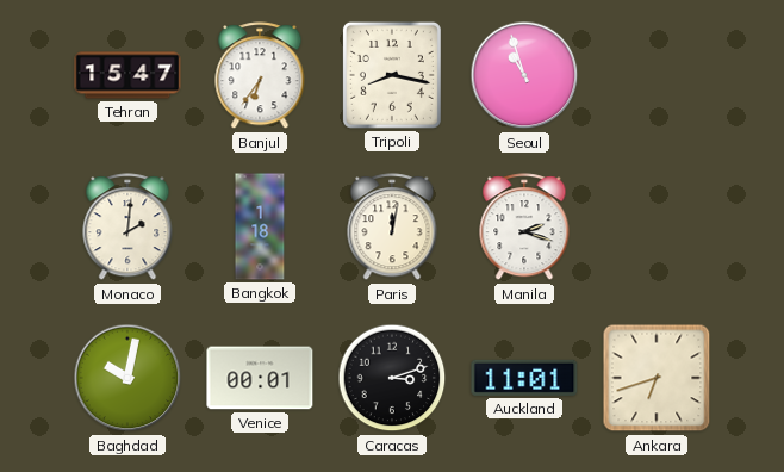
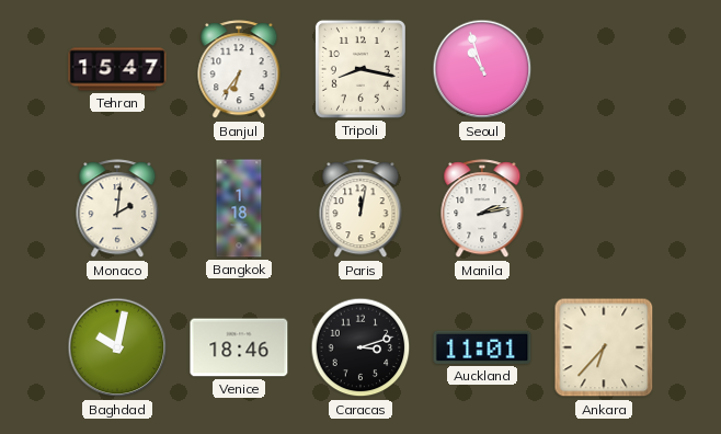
Manila: 2:18 -> 2:13 (482, 209)
Venice: 00:01 -> 18:46 (239, 347)
Ankara: 6:42 -> 6:37 (604, 347)
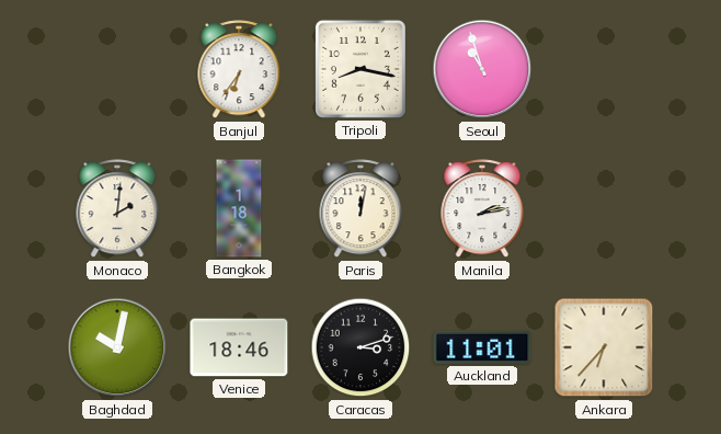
Tehran: 15:47 -> none (117, 69)
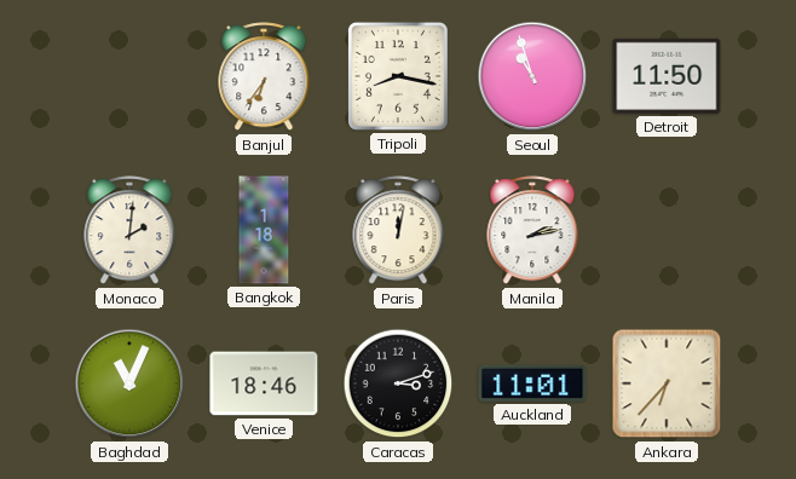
Detroit: none -> 11:50 (667, 76)
Baghdad: 10:02 -> 11:04 (129, 383)
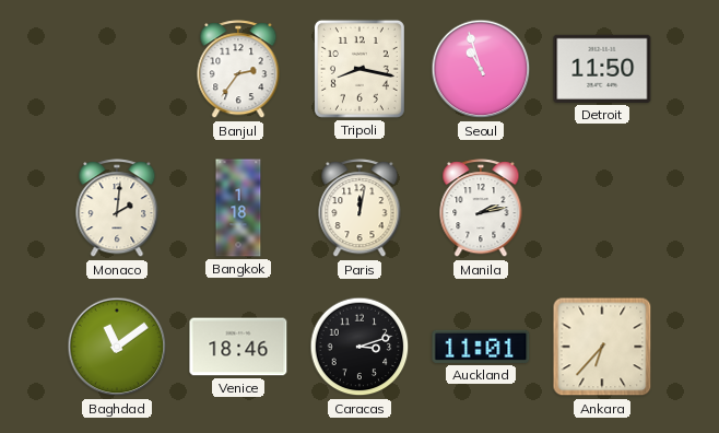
Banjul: 6:36 -> 2:36 (238, 70)
Baghdad: 11:04 -> 11:09 (117, 347)
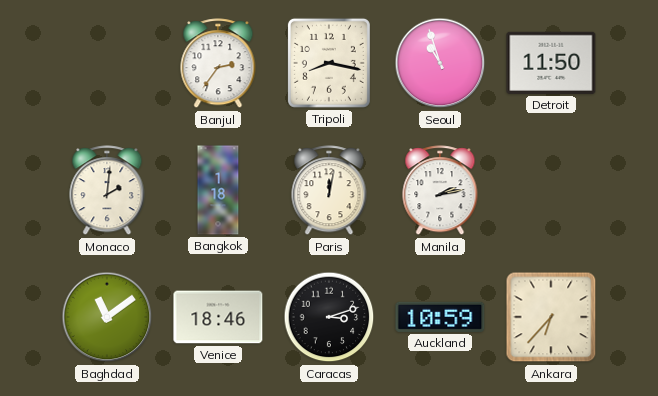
Auckland: 11:01 -> 10:59 (440, 317)
